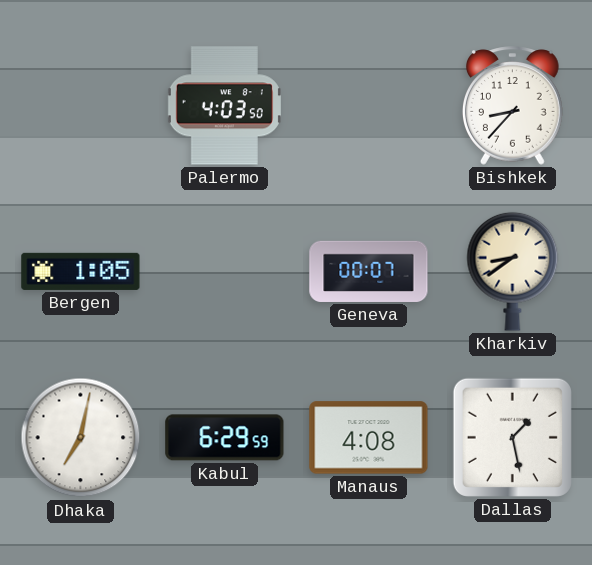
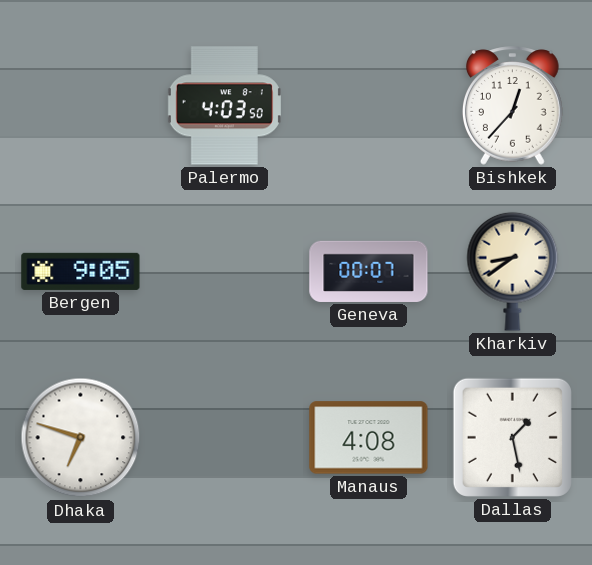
Bishkek: 8:37 -> 12:37 (512, 106)
Bergen: 1:05 -> 9:05 (81, 271)
Dhaka: 7:02 -> 6:48 (81, 438)
Kabul: 6:29 -> none (225, 438)
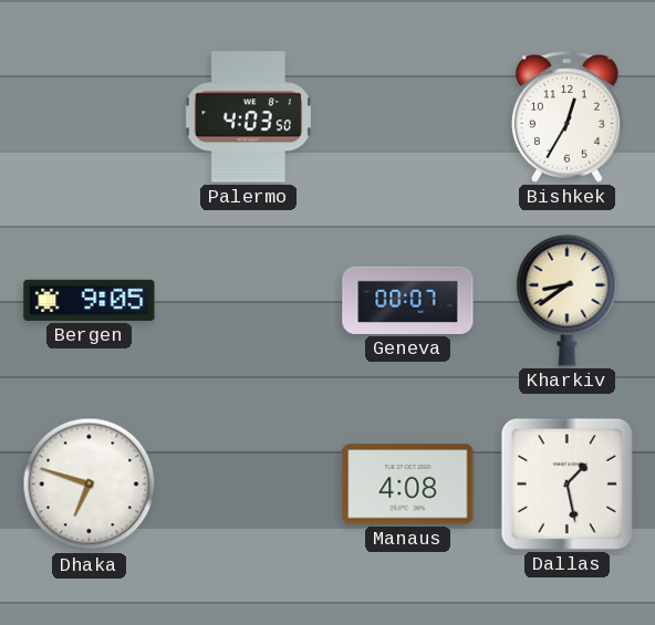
Bishkek: 12:37 -> 12:35 (566, 117)
